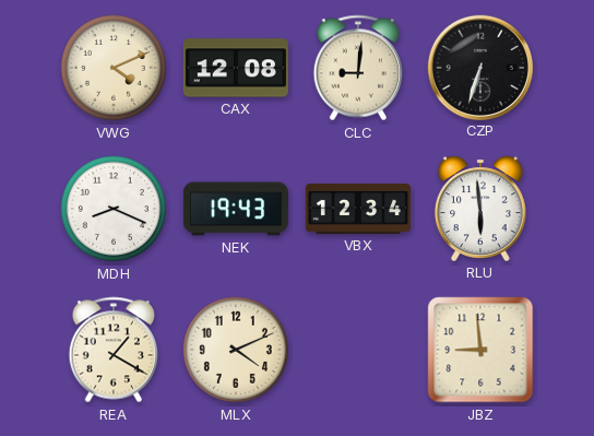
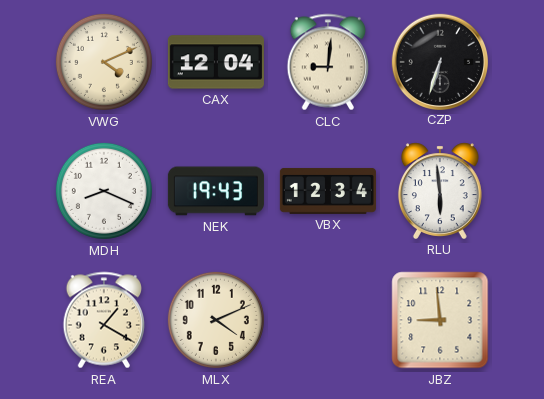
CAX: 12:08 -> 12:04 (216, 62)
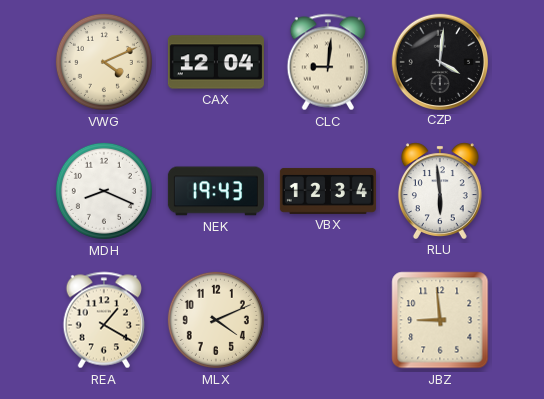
CZP: 6:33 -> 4:01 (439, 61)
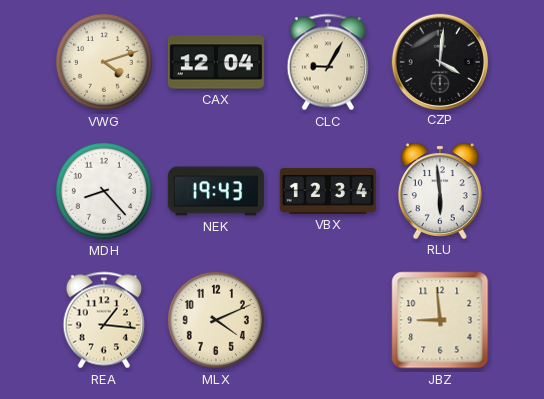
VWG: 4:11 -> 4:12 (104, 62)
CLC: 9:01 -> 9:05 (327, 62)
MDH: 8:19 -> 8:23 (104, 191)
REA: 1:20 -> 1:16 (103, 320)
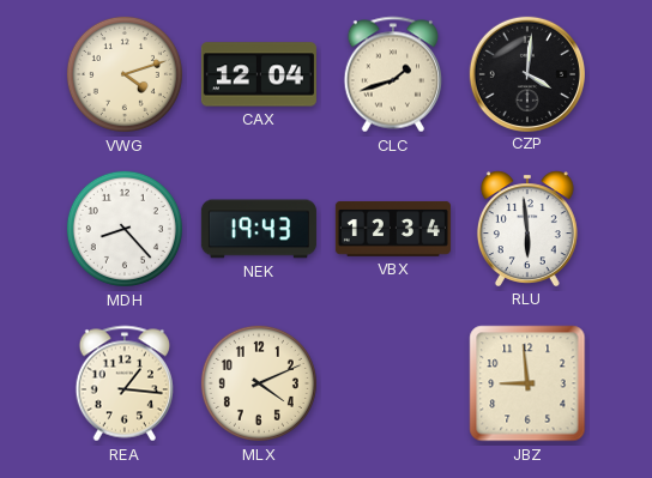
CLC: 9:05 -> 1:42 (392, 74)
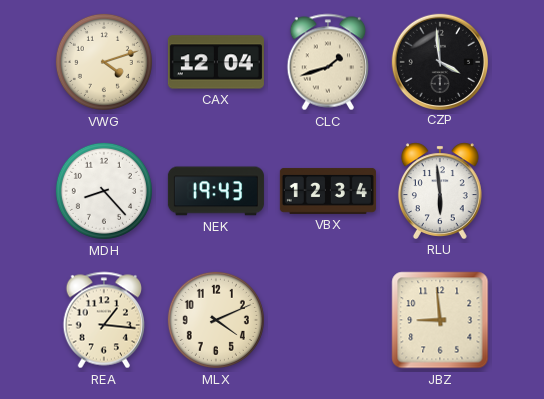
CZP: 4:01 -> 3:59 (439, 61)
